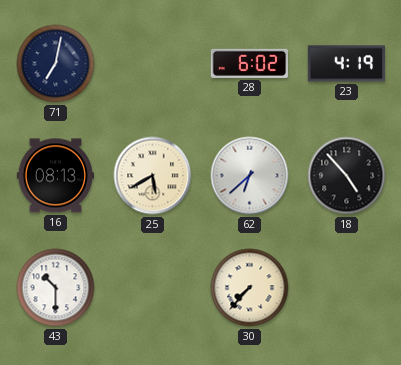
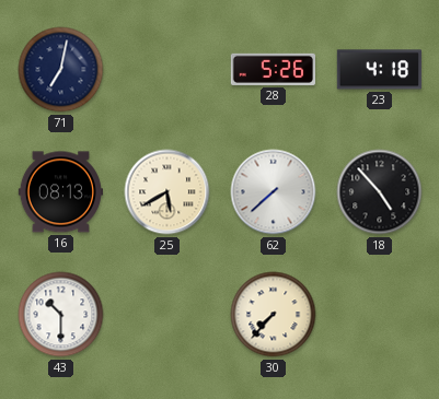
28: 6:02 -> 5:26 (273, 69)
23: 4:19 -> 4:18 (379, 70)
62: 6:38 -> 7:38 (274, 192)
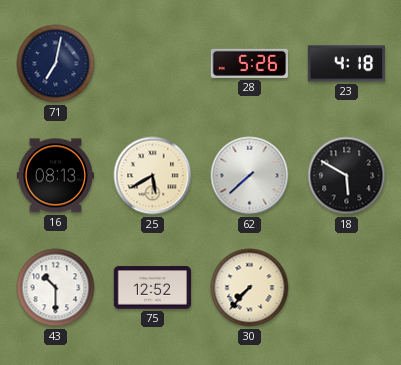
18: 4:53 -> 5:50 (347, 176)
75: none -> 12:52 (153, 288)
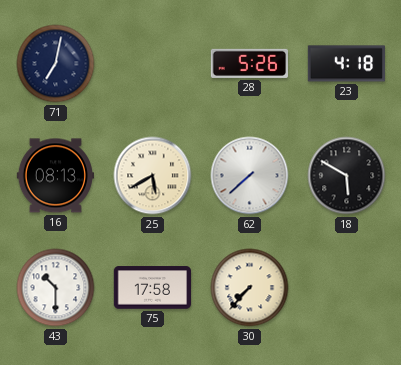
75: 12:52 -> 17:58 (153, 288)
